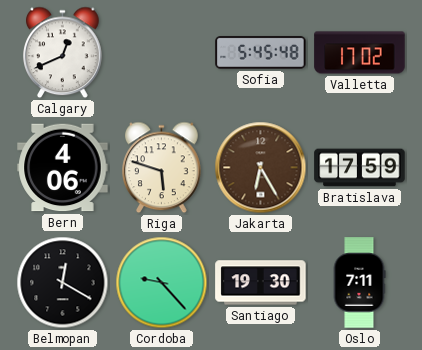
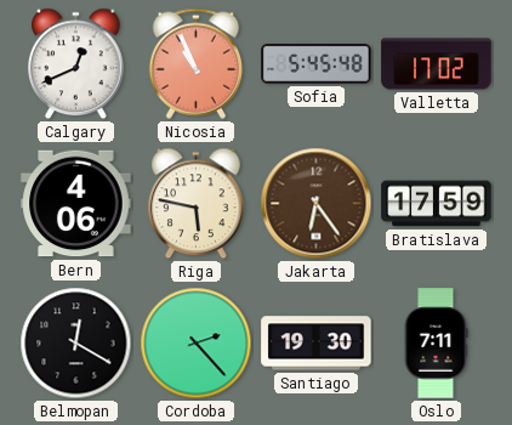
Nicosia: none -> 10:56 (195, 63)
Riga: 5:48 -> 5:47 (197, 204)
Jakarta: 6:25 -> 6:24 (317, 204)
Cordoba: 9:23 -> 2:23 (197, 344)
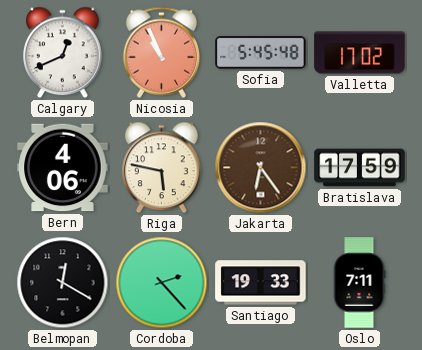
Santiago: 19:30 -> 19:33 (261, 283)
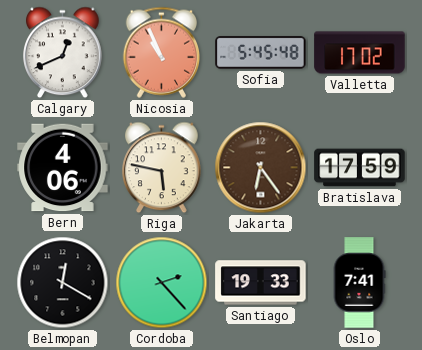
Oslo: 7:11 -> 7:41 (359, 283)
